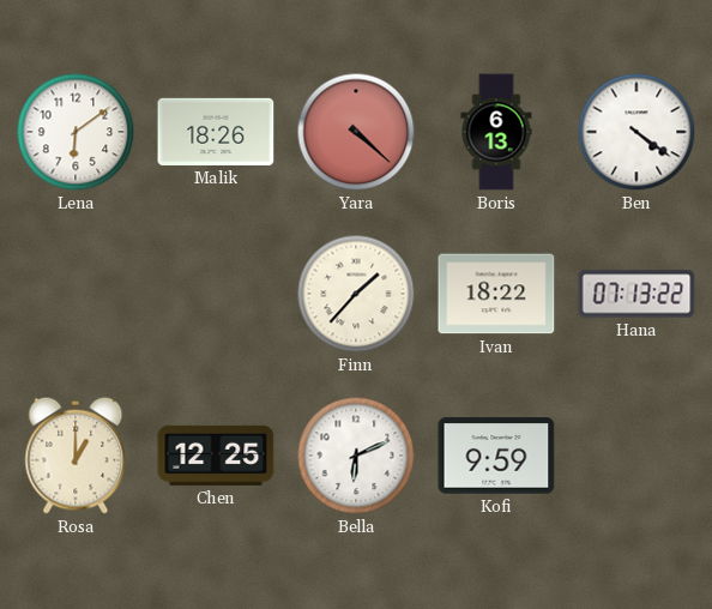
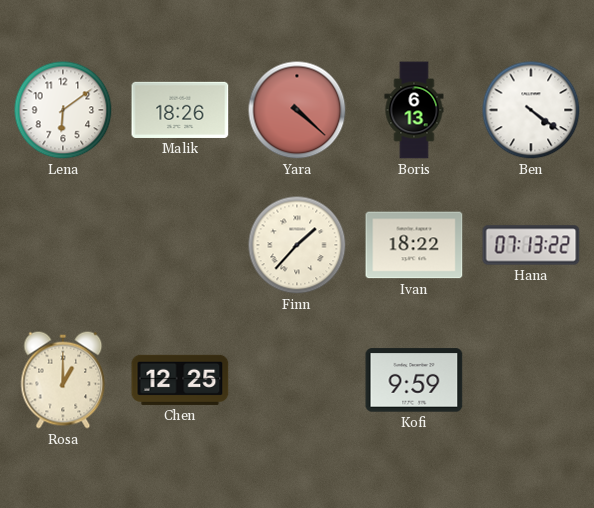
Bella: 6:11 -> none (356, 456)
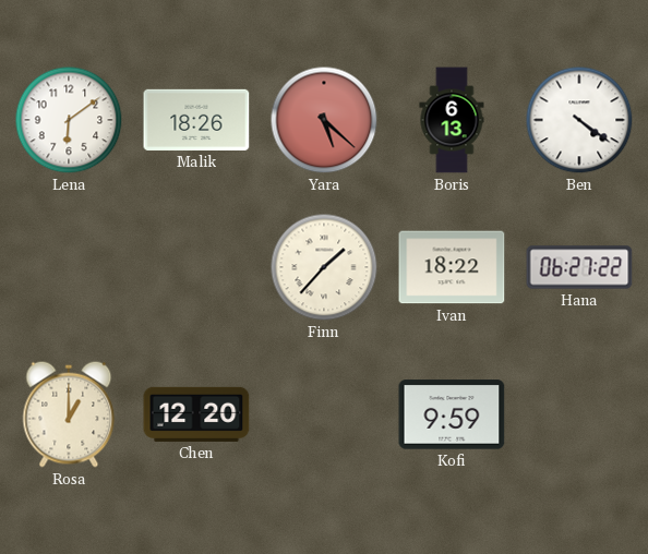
Yara: 4:22 -> 5:22 (324, 120)
Hana: 07:13 -> 06:27 (579, 267)
Chen: 12:25 -> 12:20 (196, 414)
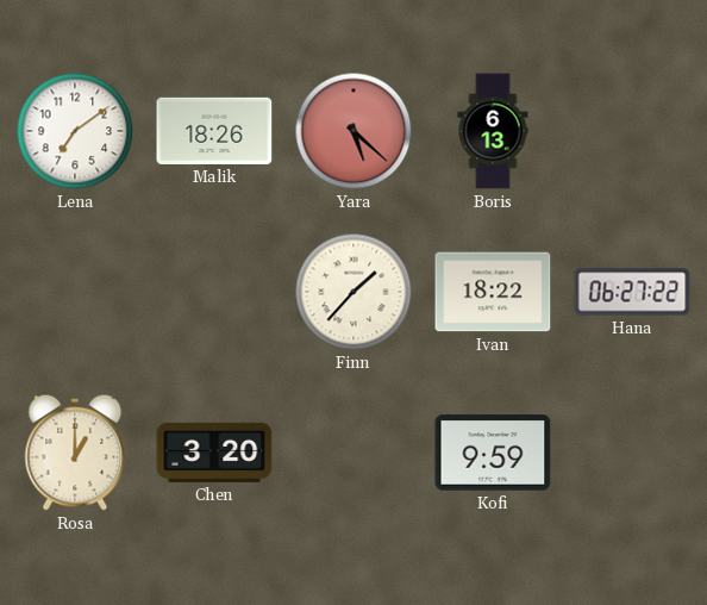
Lena: 6:09 -> 7:09 (75, 131)
Ben: 4:21 -> none (579, 120)
Chen: 12:20 -> 3:20 (214, 453)
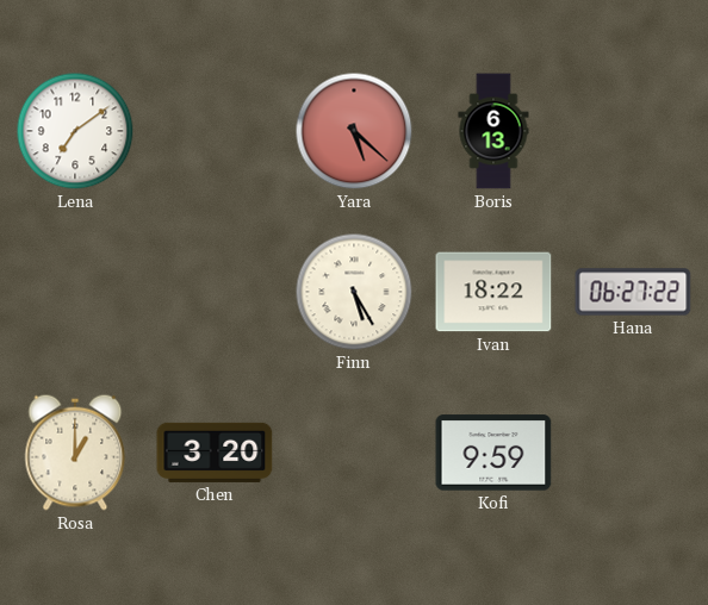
Malik: 18:26 -> none (214, 131)
Finn: 1:37 -> 5:25 (354, 292)
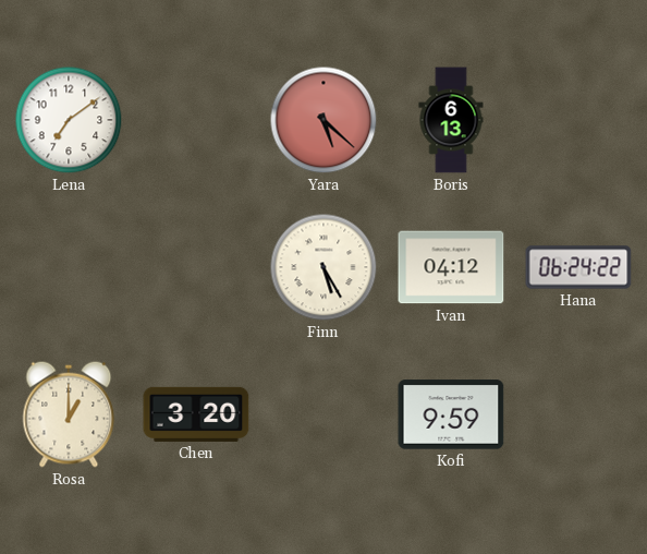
Ivan: 18:22 -> 04:12 (451, 267)
Hana: 06:27 -> 06:24 (578, 267)
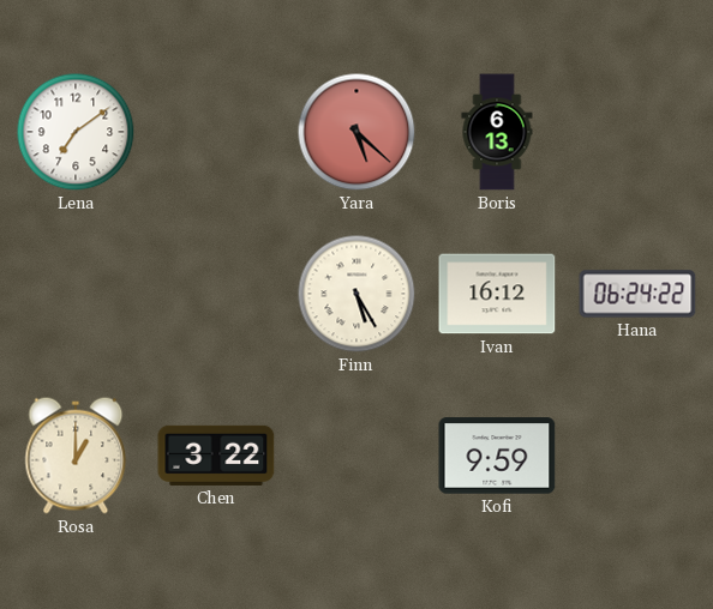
Ivan: 04:12 -> 16:12 (497, 294)
Chen: 3:20 -> 3:22 (216, 456)
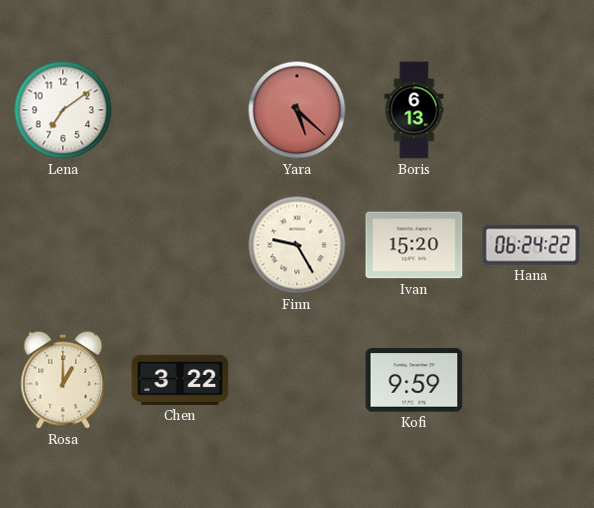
Finn: 5:25 -> 9:25 (297, 245)
Ivan: 16:12 -> 15:20 (414, 245)
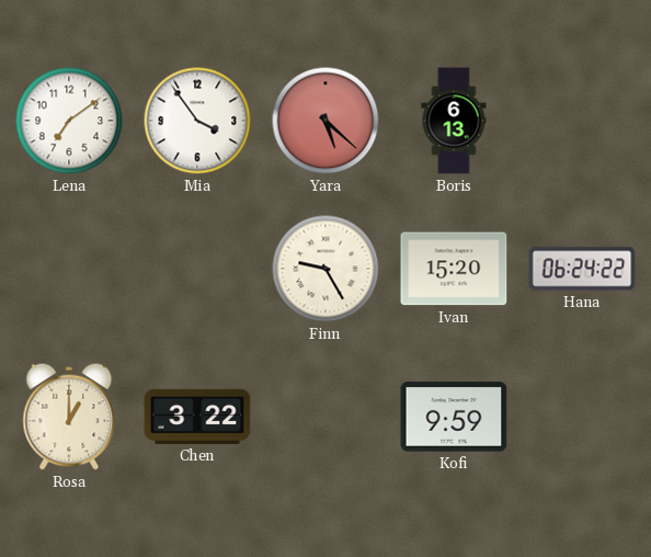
Mia: none -> 3:54 (197, 121)
